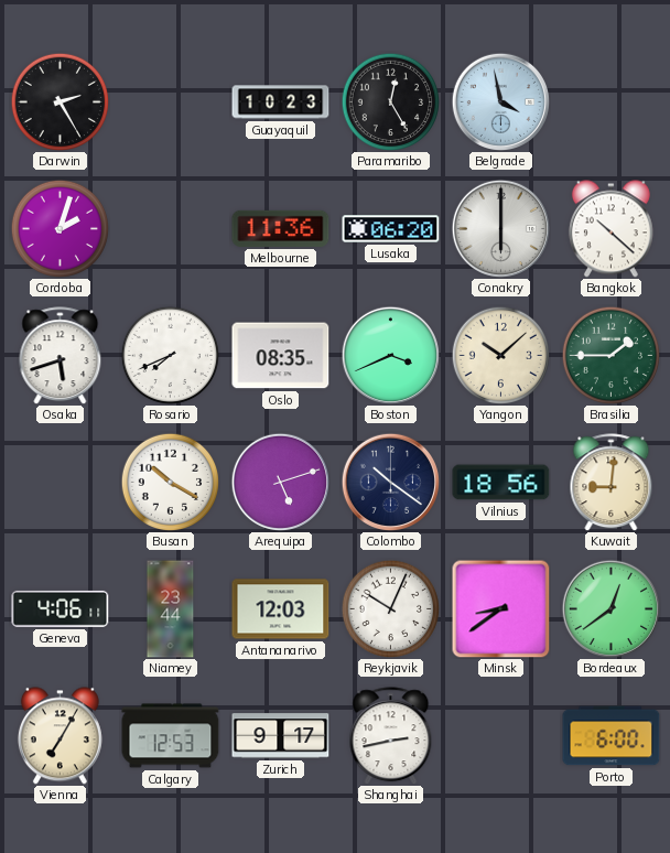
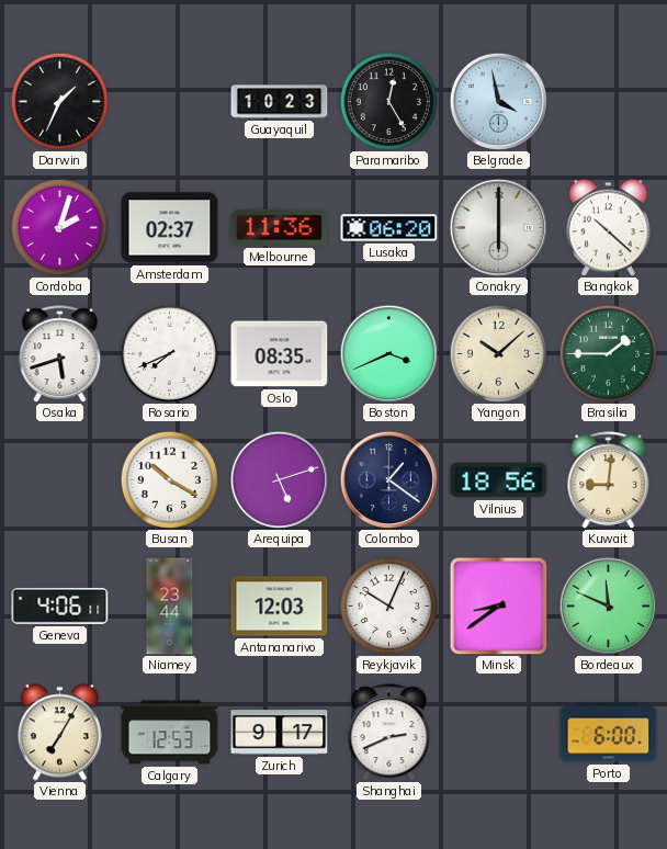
Darwin: 2:25 -> 1:34 (59, 101)
Amsterdam: none -> 02:37 (170, 228)
Colombo: 10:21 -> 1:21 (388, 479)
Bordeaux: 12:39 -> 11:49 (608, 605)
Shanghai: 2:43 -> 2:41 (389, 733)
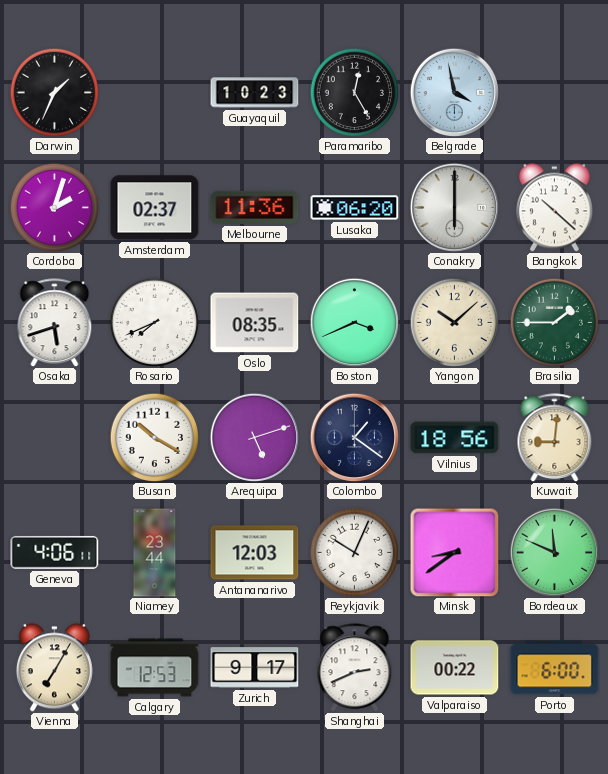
Valparaiso: none -> 00:22 (455, 668)
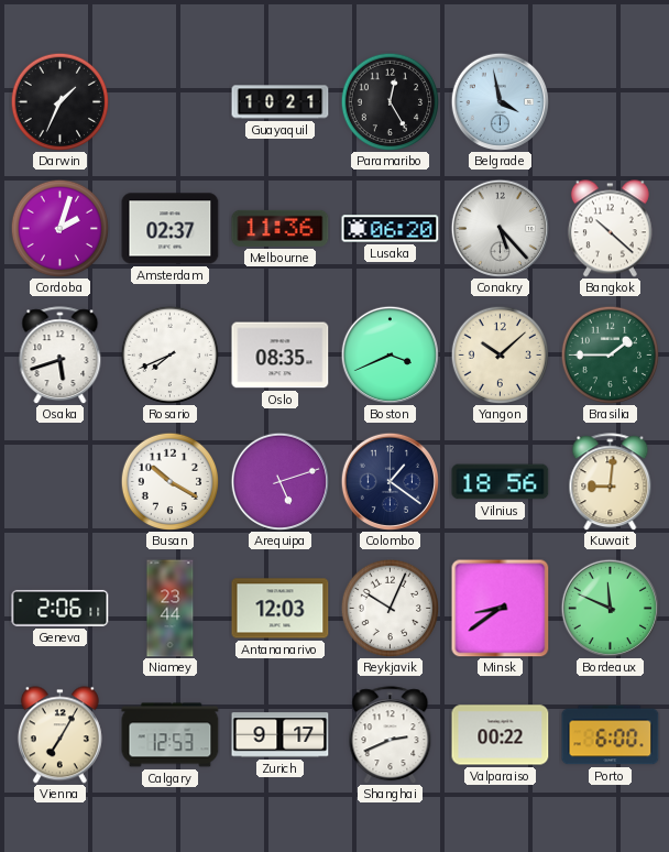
Guayaquil: 10:23 -> 10:21 (281, 102)
Conakry: 6:00 -> 5:23 (500, 228)
Geneva: 4:06 -> 2:06 (61, 608)
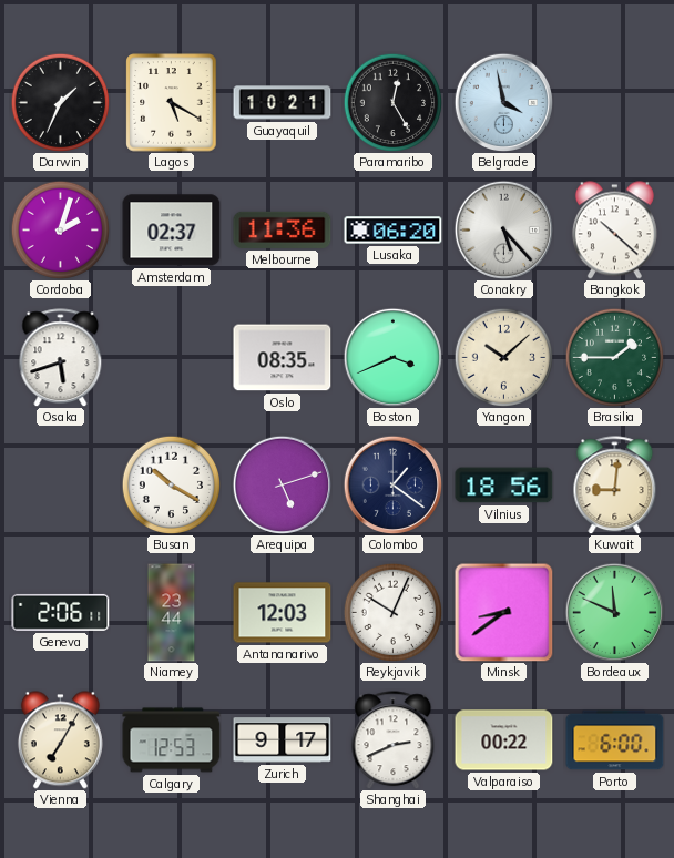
Lagos: none -> 5:20 (172, 103)
Rosario: 7:41 -> none (169, 354)
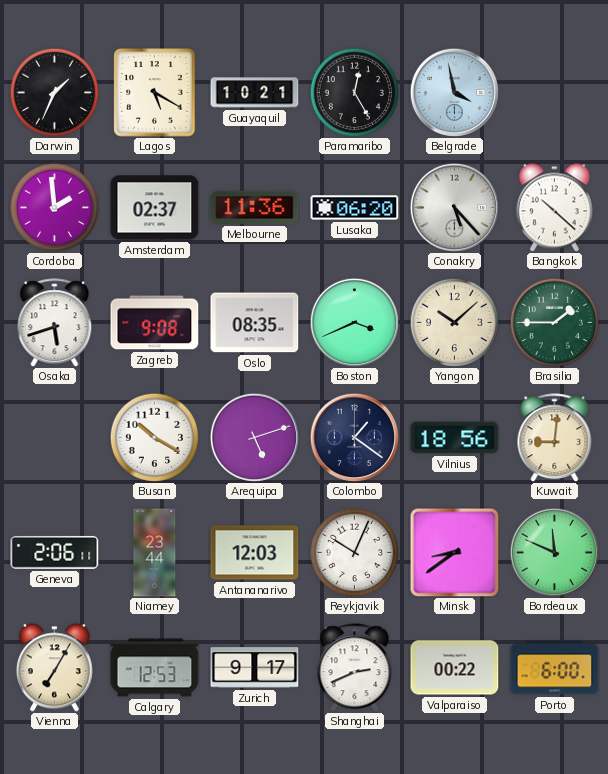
Cordoba: 2:03 -> 1:59 (54, 207)
Zagreb: none -> 9:08 (155, 323)
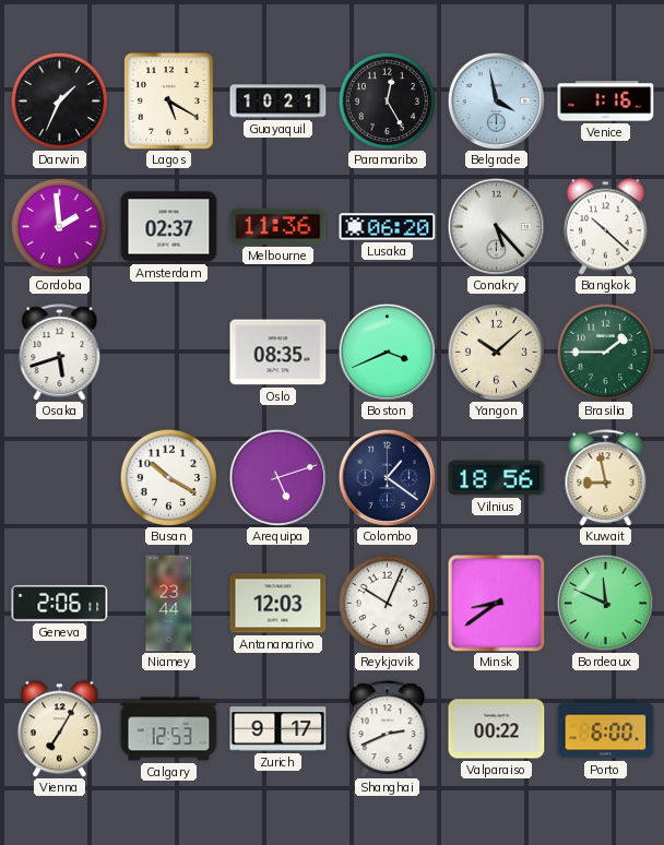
Venice: none -> 1:16 (606, 102)
Zagreb: 9:08 -> none (155, 323)
Kuwait: 9:01 -> 8:58 (606, 478)
